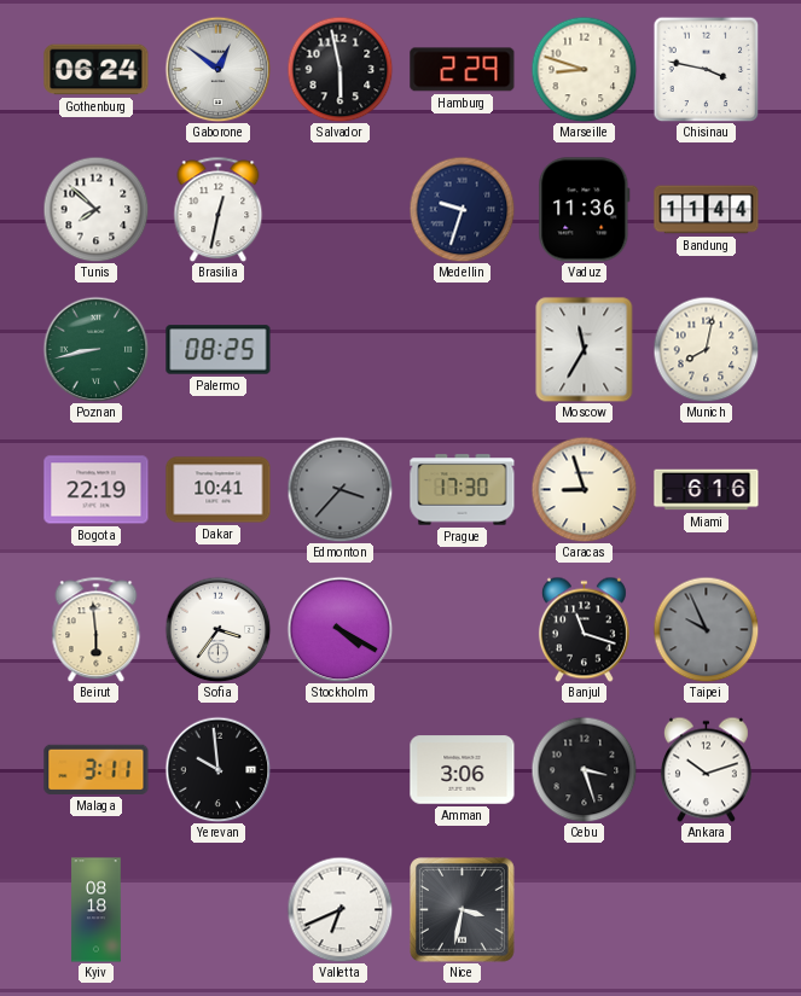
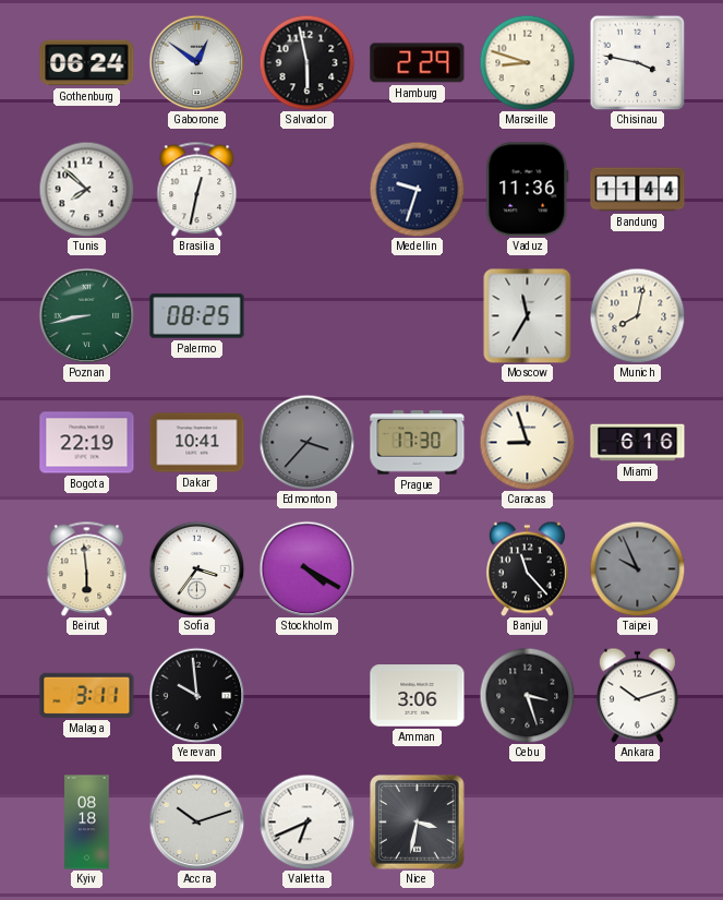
Banjul: 11:18 -> 11:23 (527, 568)
Accra: none -> 10:12 (196, 821)
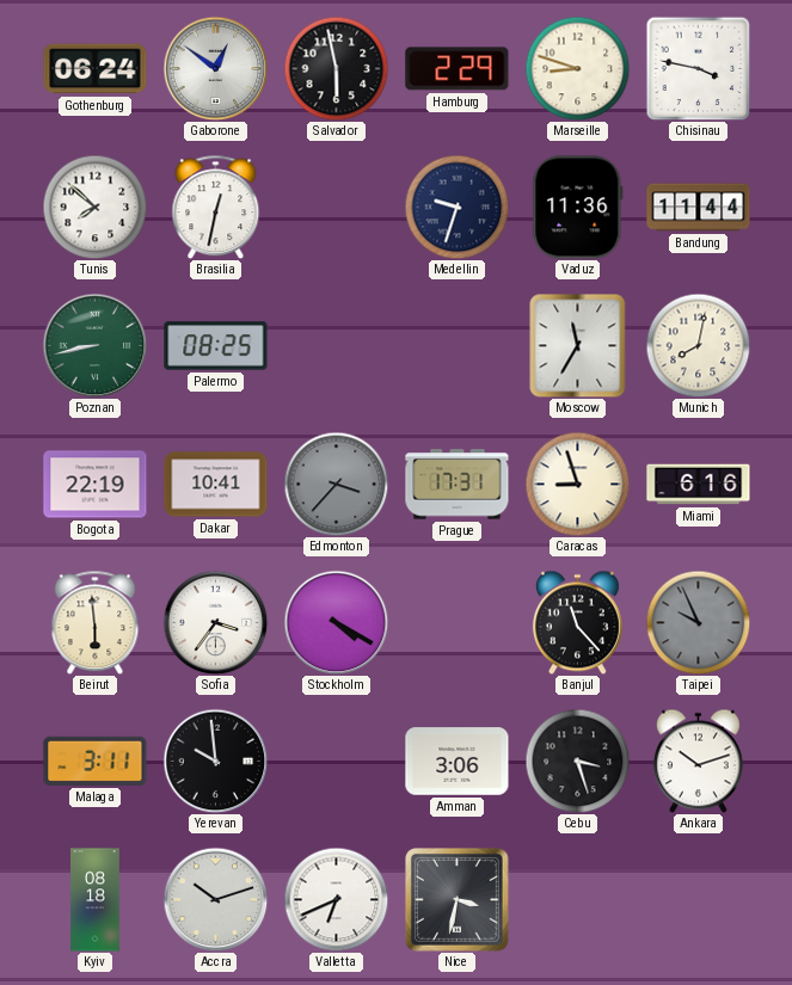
Prague: 17:30 -> 17:31 (458, 485)
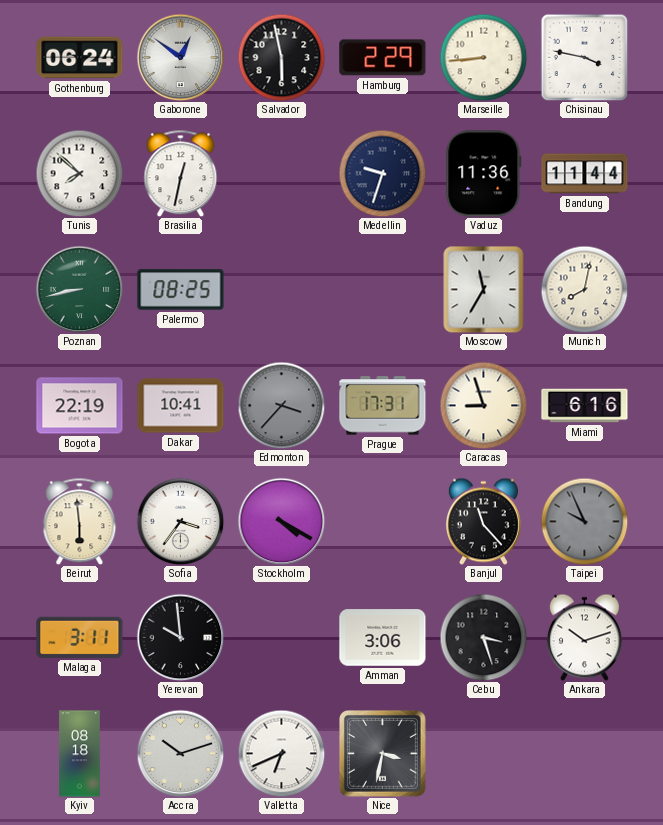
Marseille: 8:48 -> 8:44 (483, 57)
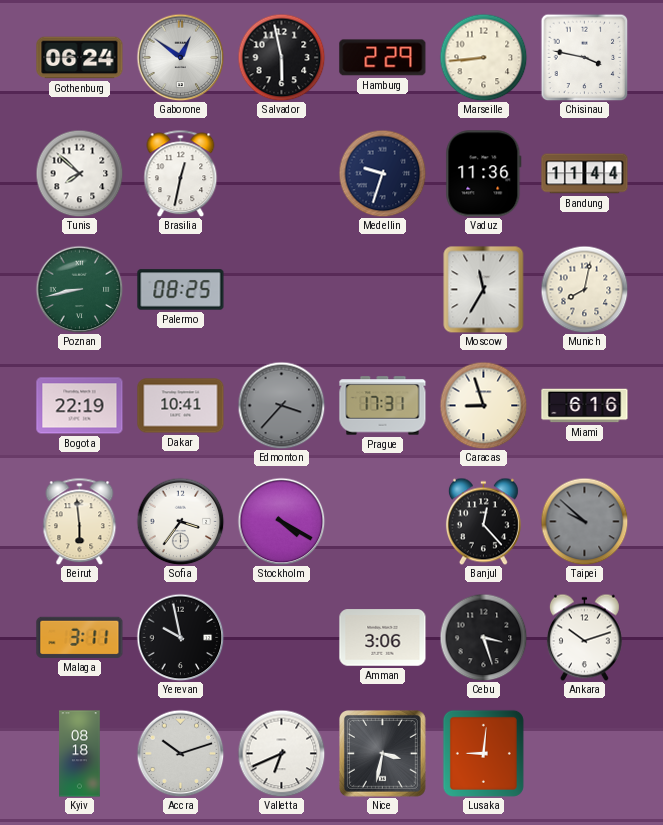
Banjul: 11:23 -> 12:23 (483, 521)
Taipei: 9:56 -> 9:52 (584, 521)
Yerevan: 9:59 -> 9:58 (180, 637)
Lusaka: none -> 9:01 (483, 753)
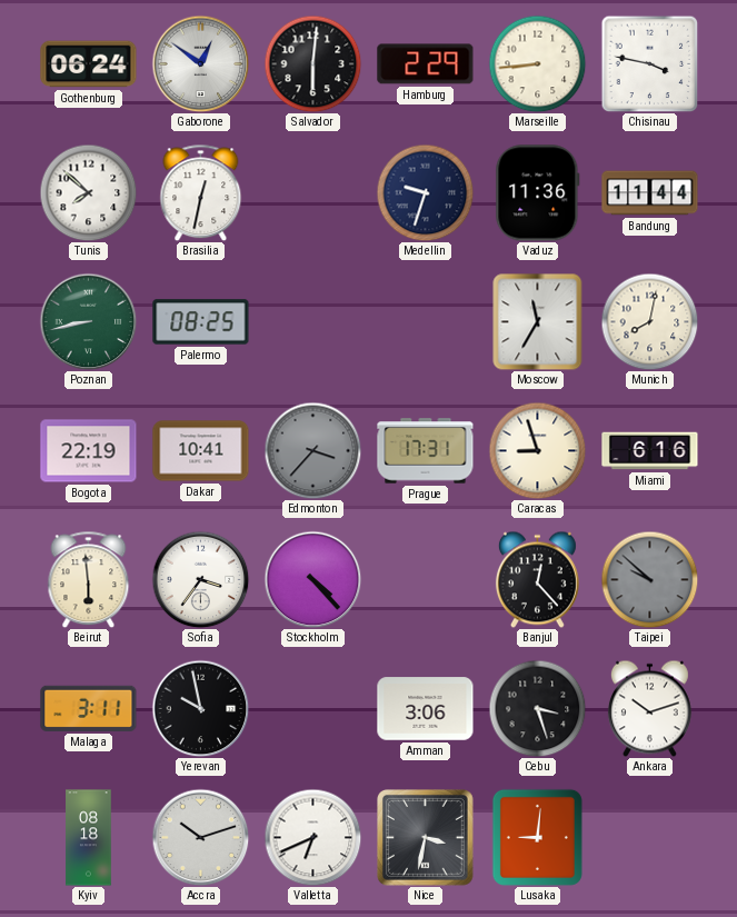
Salvador: 5:58 -> 6:01 (312, 63)
Stockholm: 4:20 -> 4:23 (312, 579)
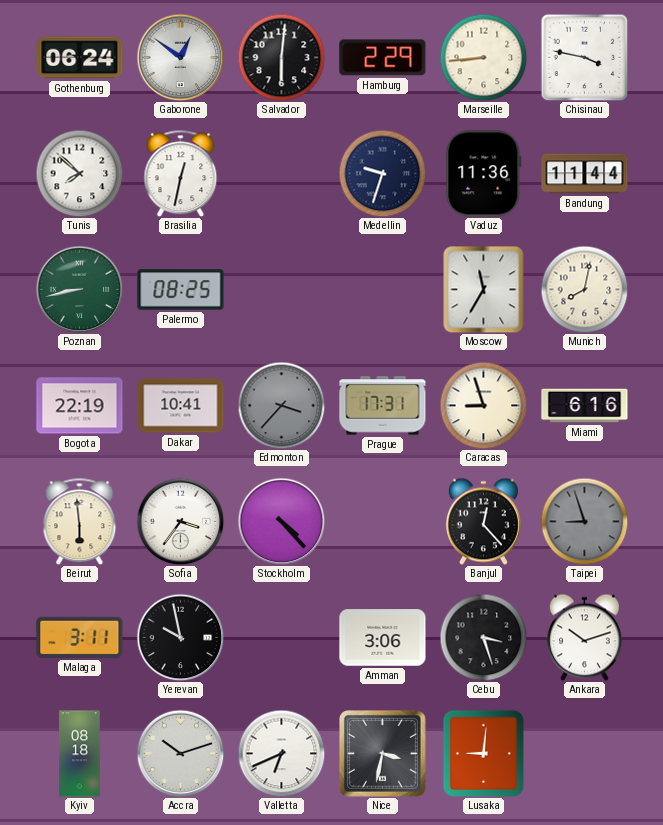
Taipei: 9:52 -> 8:57 (584, 521)
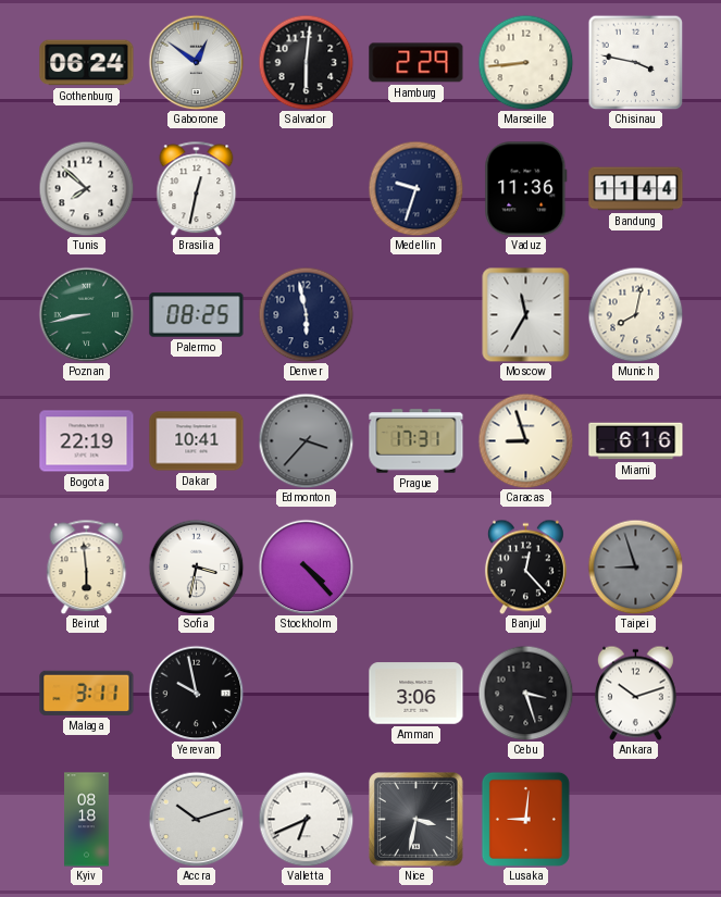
Denver: none -> 5:58 (306, 314)
Sofia: 3:36 -> 3:32 (196, 566)
